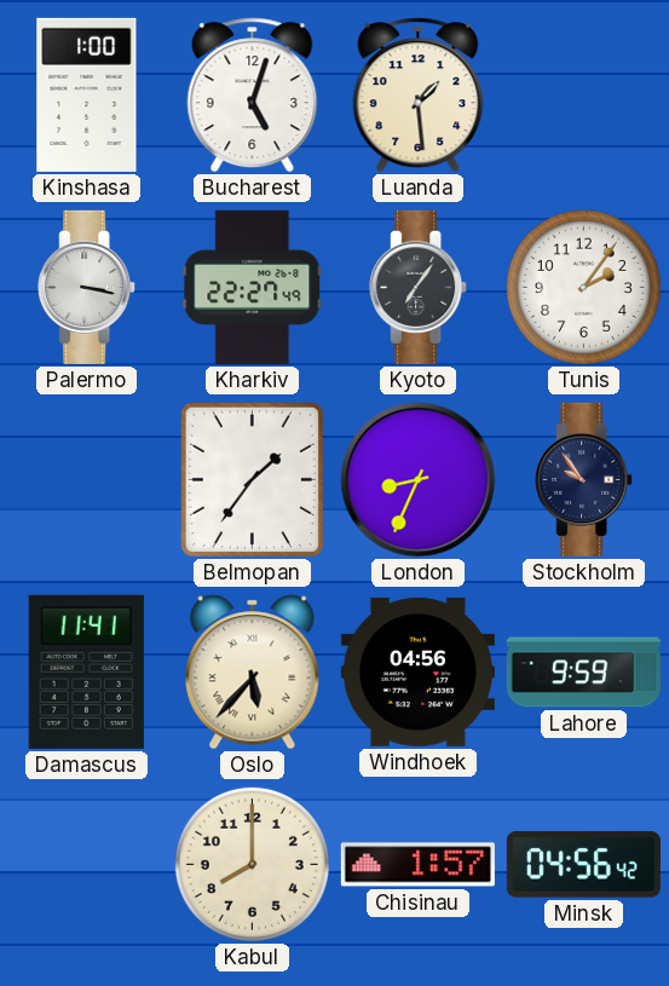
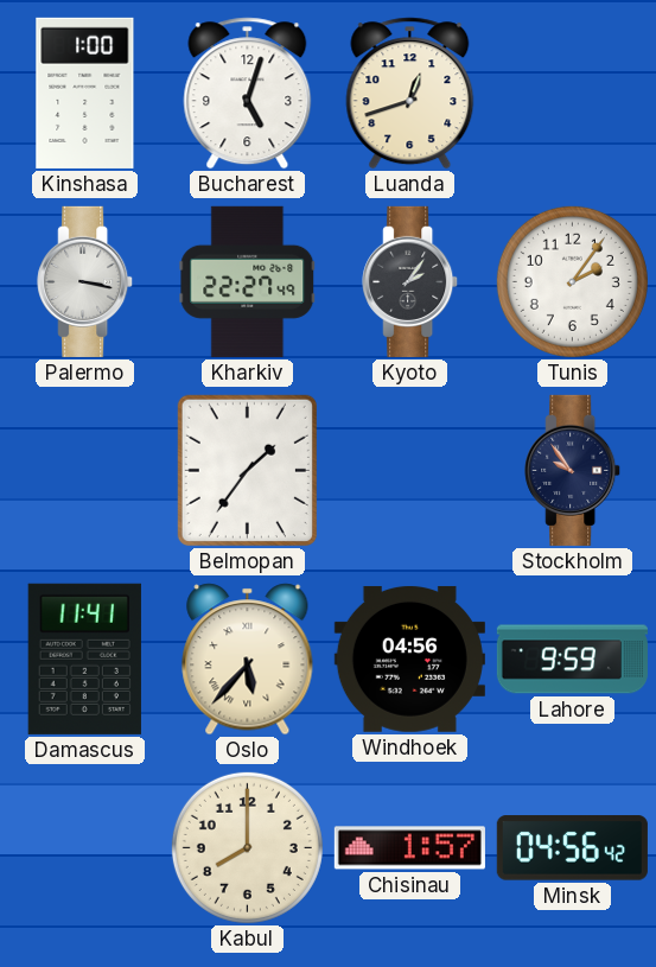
Luanda: 1:29 -> 12:42 (410, 94)
Kyoto: 7:06 -> 2:06 (410, 281)
London: 8:34 -> none (419, 480)
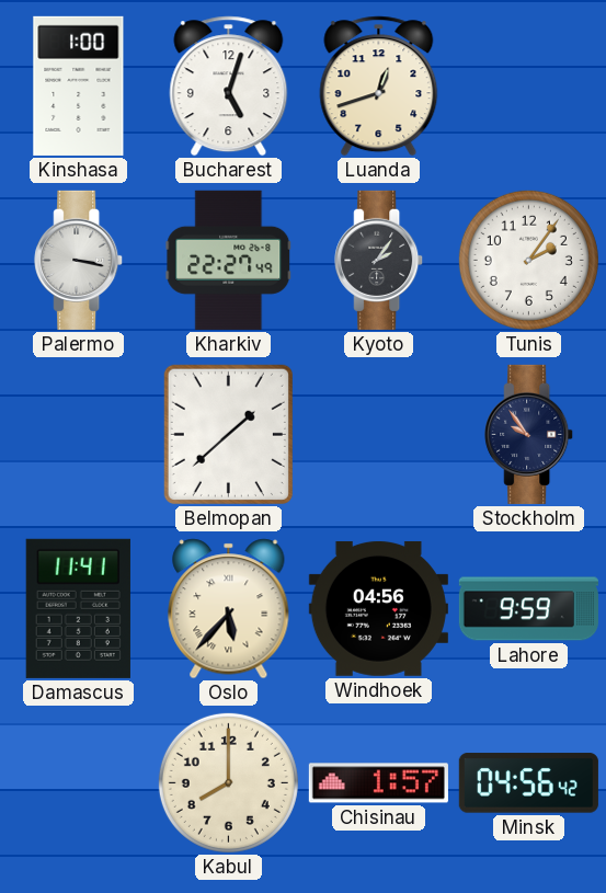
Belmopan: 1:36 -> 1:38 (228, 434)
